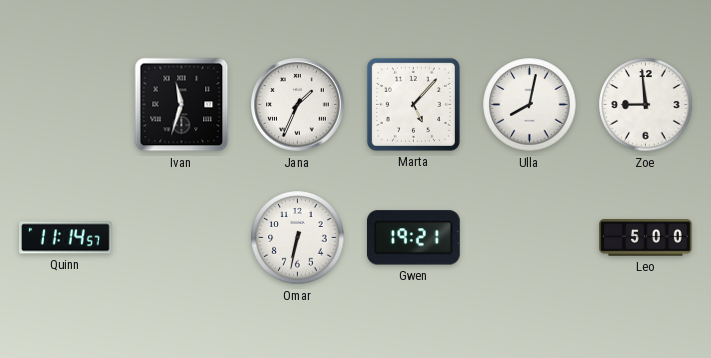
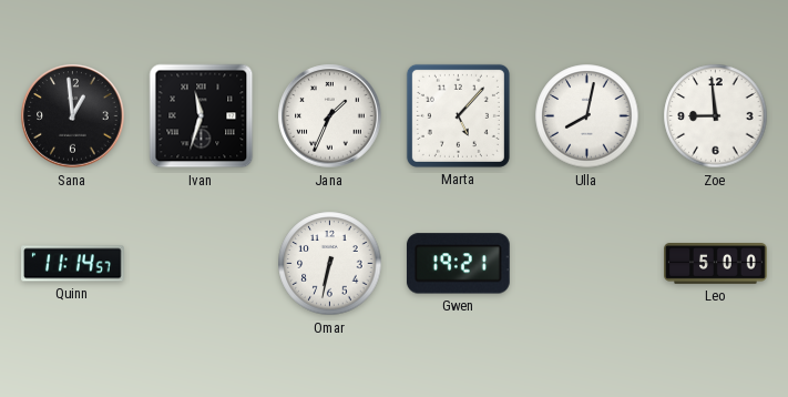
Sana: none -> 12:59 (73, 116)
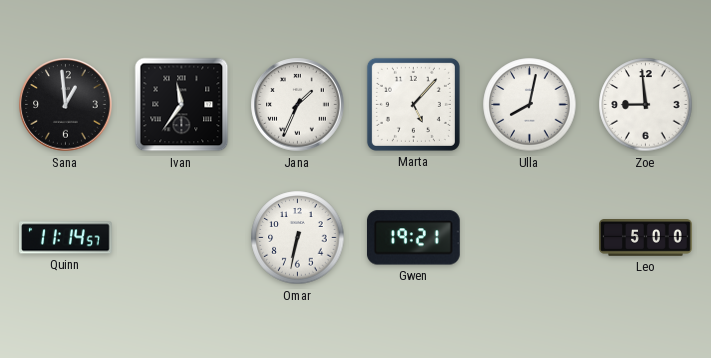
Ivan: 11:33 -> 11:36 (182, 105)
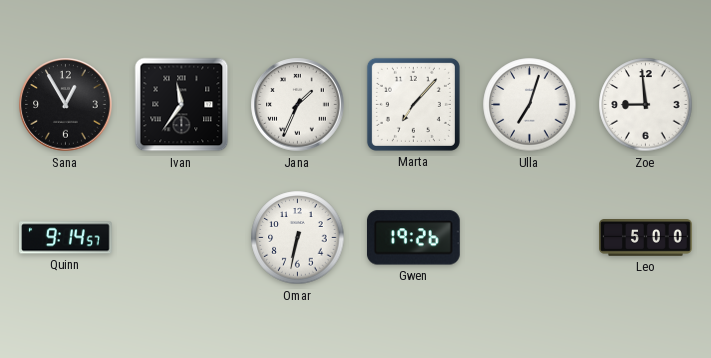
Sana: 12:59 -> 12:55 (66, 105)
Marta: 5:07 -> 7:07 (413, 104)
Ulla: 8:02 -> 7:03 (530, 105)
Quinn: 11:14 -> 9:14 (66, 238)
Gwen: 19:21 -> 19:26 (413, 238)
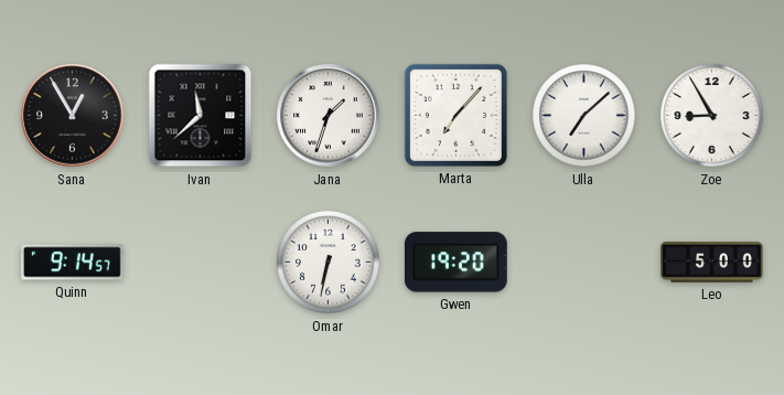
Ivan: 11:36 -> 11:38 (201, 116)
Jana: 1:34 -> 1:33 (329, 116)
Ulla: 7:03 -> 7:08 (584, 116)
Zoe: 8:59 -> 8:55 (712, 116)
Gwen: 19:26 -> 19:20 (455, 263)
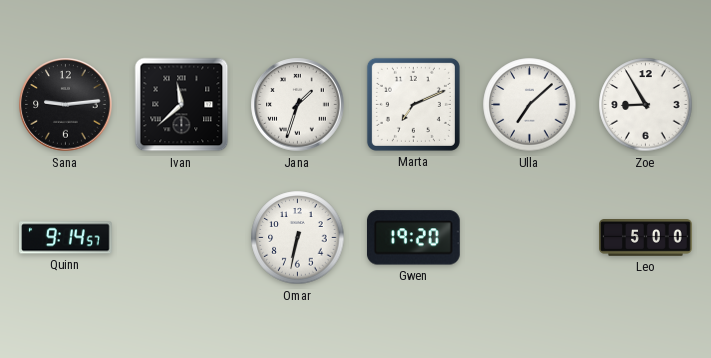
Sana: 12:55 -> 9:14 (66, 105)
Marta: 7:07 -> 7:11 (413, 104)
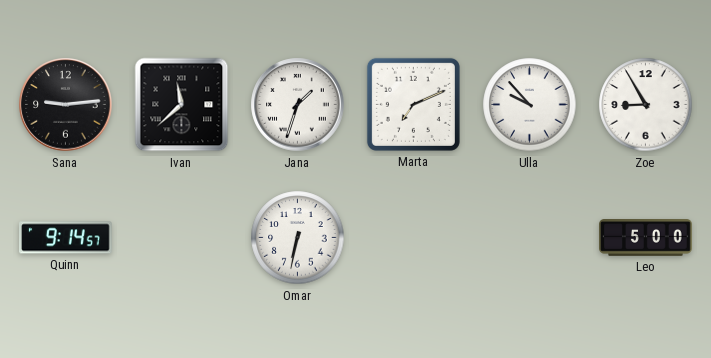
Ulla: 7:08 -> 9:53 (530, 105)
Gwen: 19:20 -> none (413, 238)
